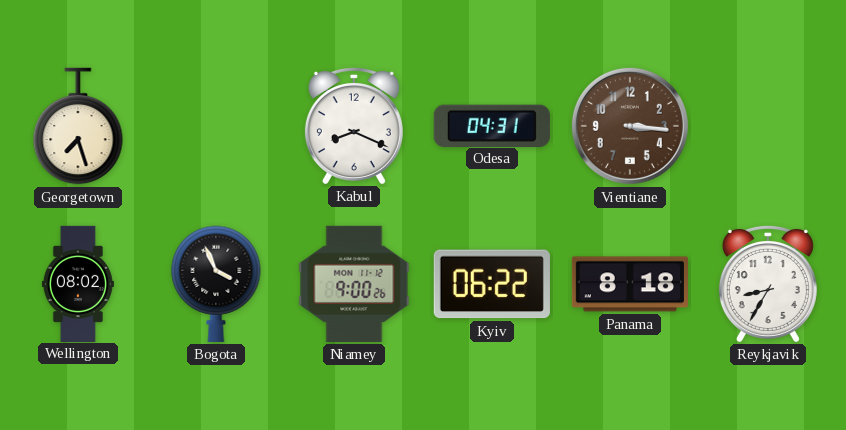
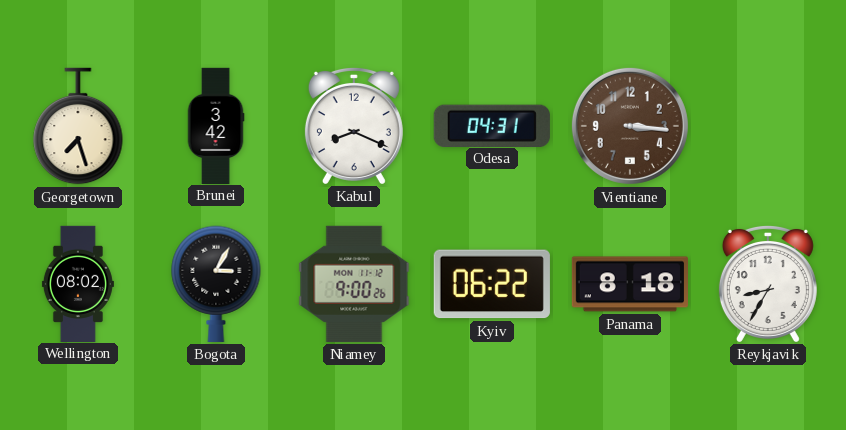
Brunei: none -> 3:42 (216, 125)
Bogota: 3:56 -> 3:05 (216, 284)
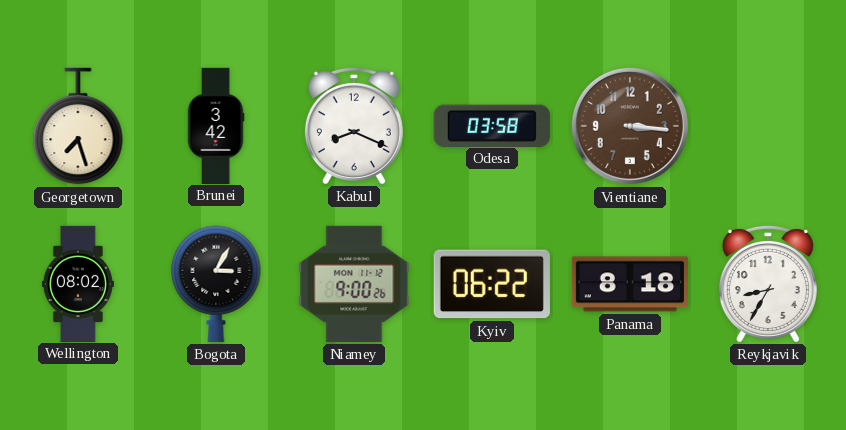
Odesa: 04:31 -> 03:58 (492, 125)
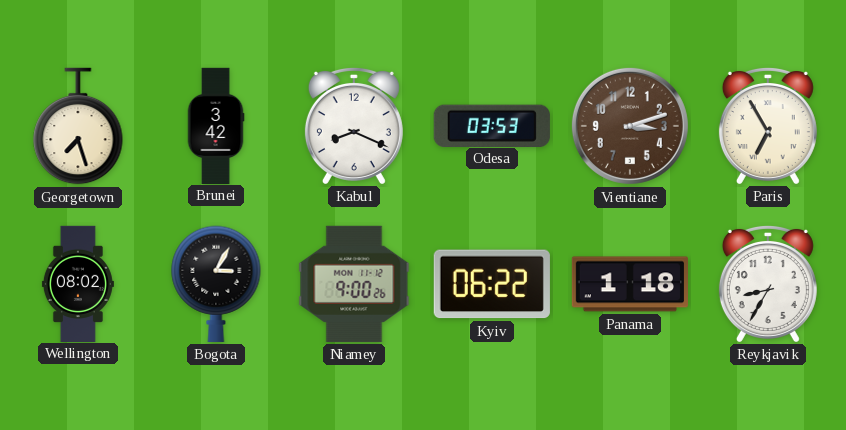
Odesa: 03:58 -> 03:53 (492, 125)
Vientiane: 3:16 -> 3:12 (630, 126)
Paris: none -> 6:55 (768, 125)
Panama: 8:18 -> 1:18 (630, 284)
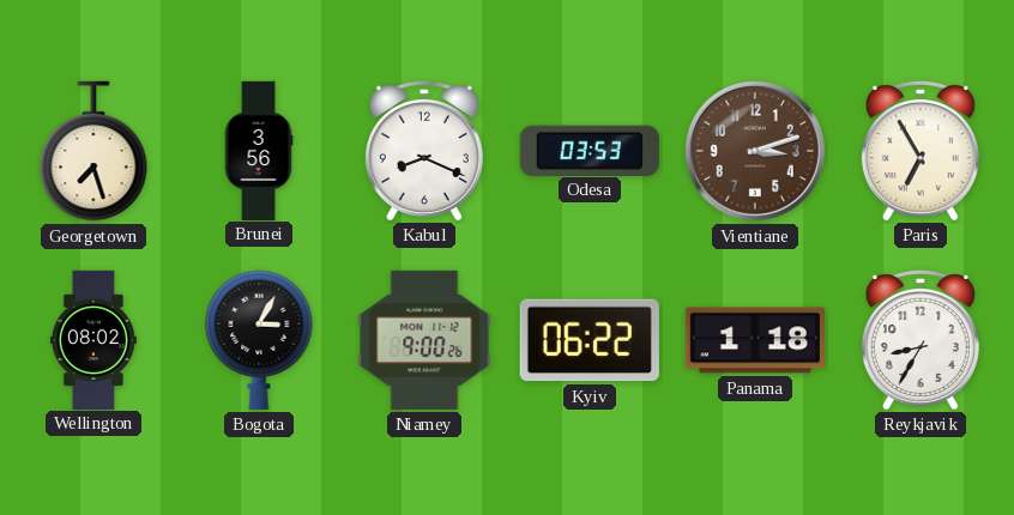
Brunei: 3:42 -> 3:56 (259, 150)
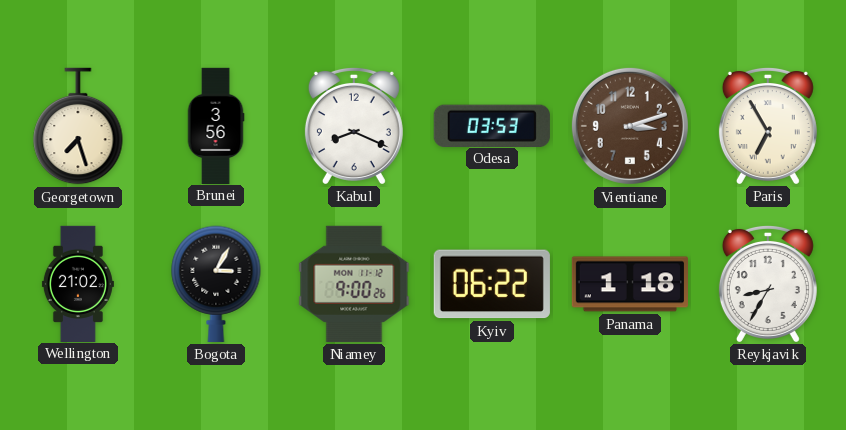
Wellington: 08:02 -> 21:02 (78, 283)
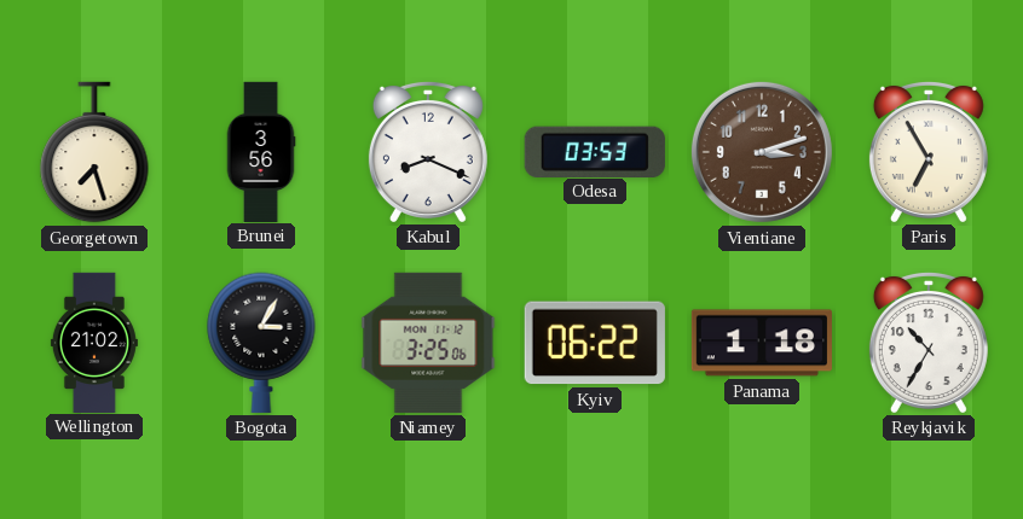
Niamey: 9:00 -> 3:25 (428, 343)
Reykjavik: 8:35 -> 10:35 (929, 342)
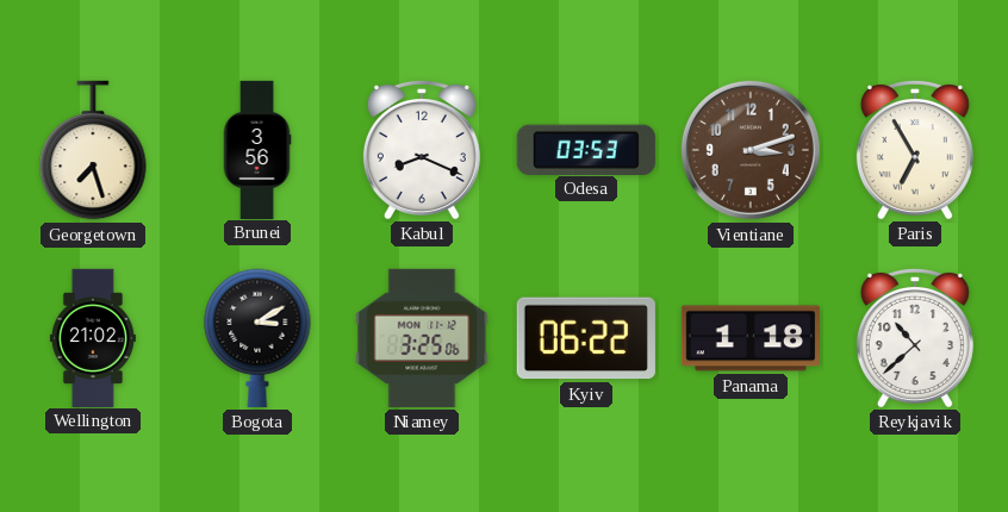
Bogota: 3:05 -> 3:10 (257, 338)
Reykjavik: 10:35 -> 10:38 (915, 337)
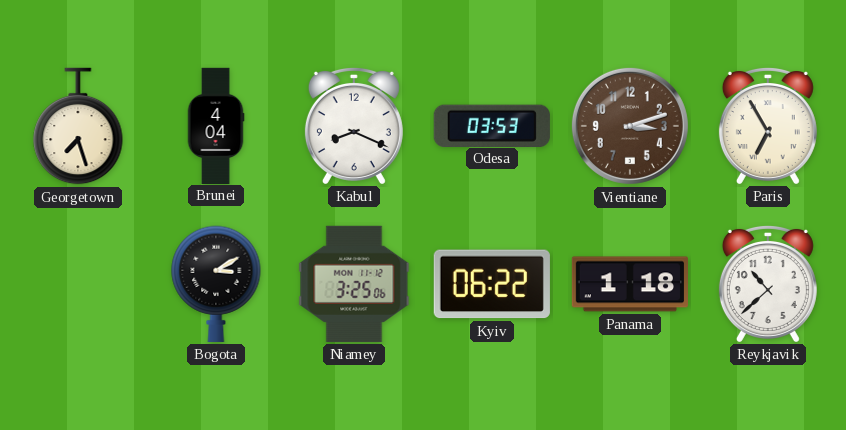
Brunei: 3:56 -> 4:04 (216, 125)
Wellington: 21:02 -> none (93, 337)
